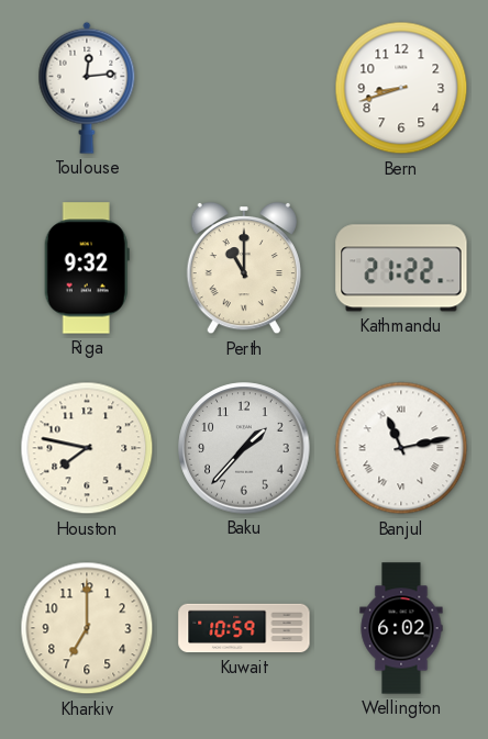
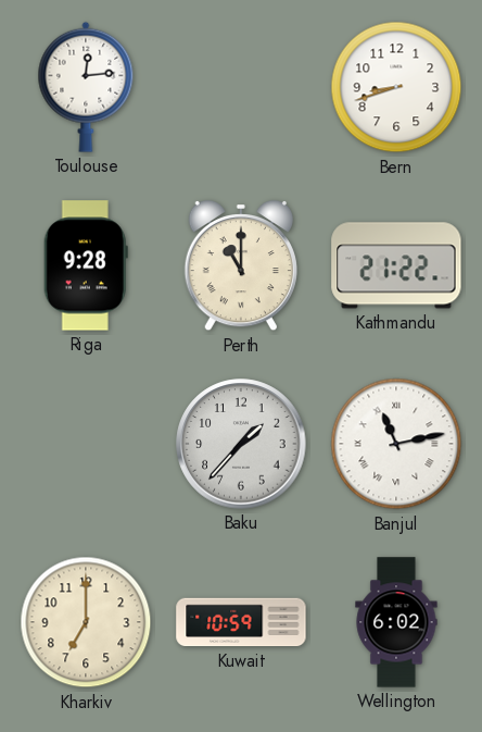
Riga: 9:32 -> 9:28 (86, 265)
Houston: 7:47 -> none (87, 448)
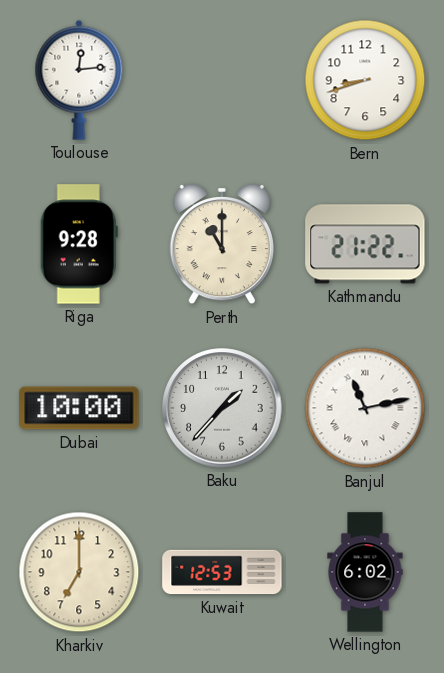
Dubai: none -> 10:00 (79, 408)
Kuwait: 10:59 -> 12:53 (222, 572)
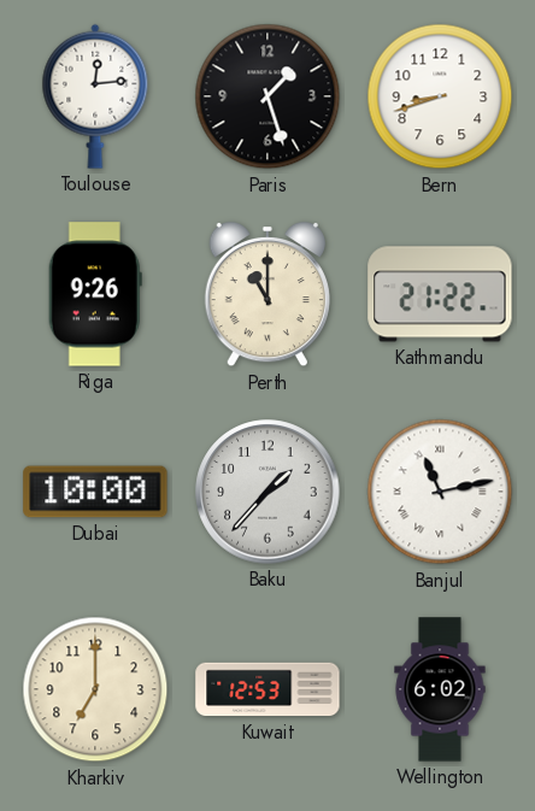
Paris: none -> 1:27 (267, 96)
Riga: 9:28 -> 9:26 (95, 294)
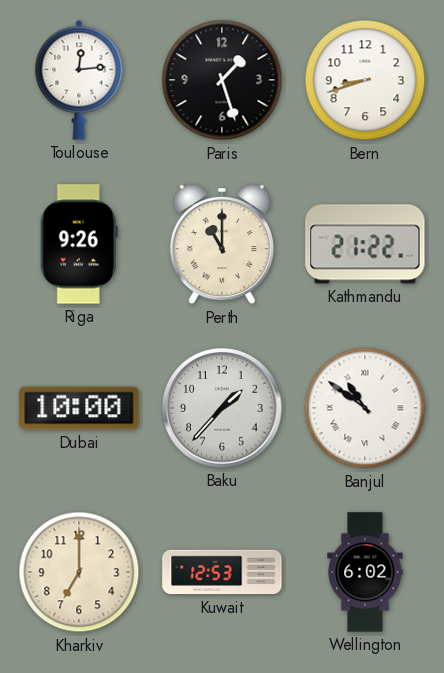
Banjul: 11:13 -> 10:51 (365, 408)
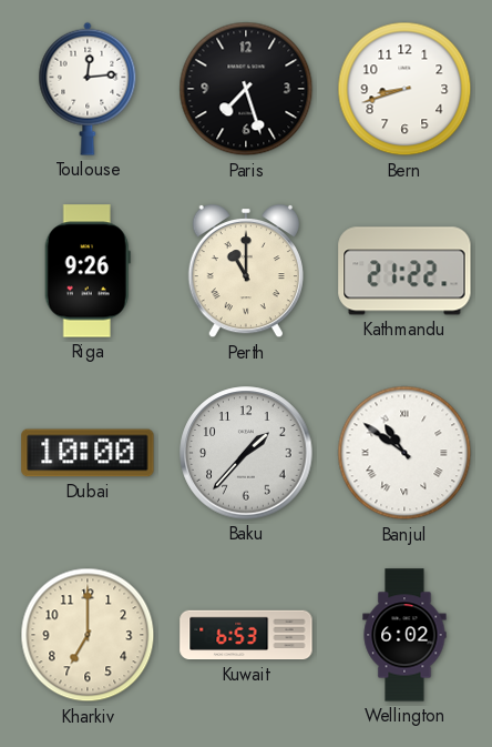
Paris: 1:27 -> 7:27 (246, 89)
Kuwait: 12:53 -> 6:53 (246, 635)
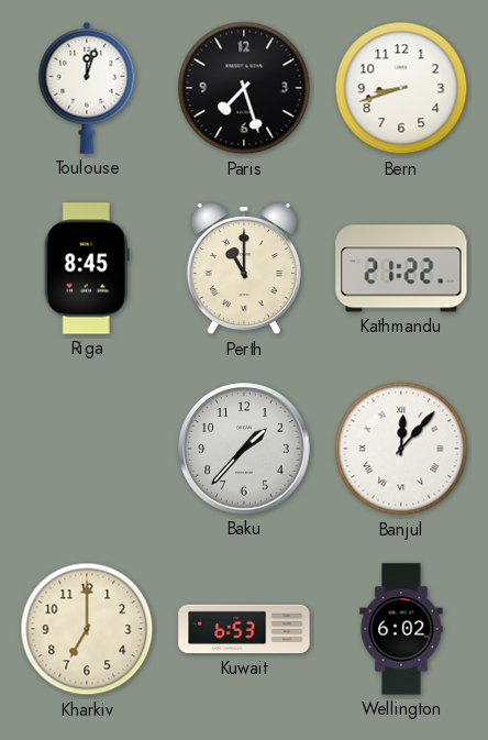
Toulouse: 12:14 -> 12:03 (87, 88)
Riga: 9:26 -> 8:45 (87, 268)
Dubai: 10:00 -> none (88, 453)
Banjul: 10:51 -> 12:07 (401, 449)
